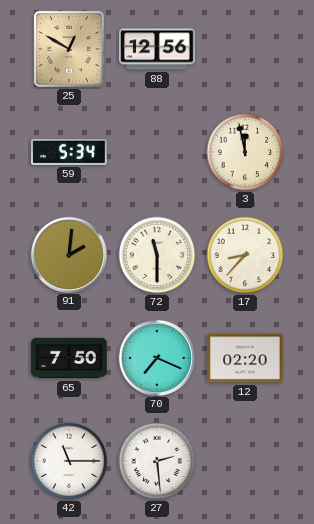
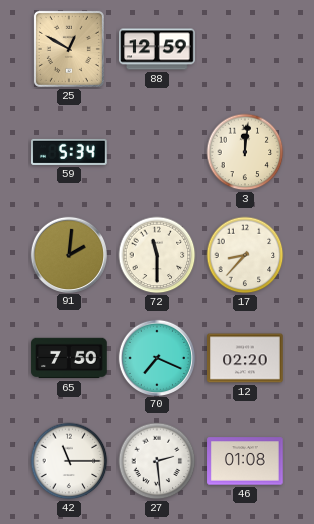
88: 12:56 -> 12:59 (157, 49)
3: 11:58 -> 12:01 (245, 152)
46: none -> 01:08 (245, 461)
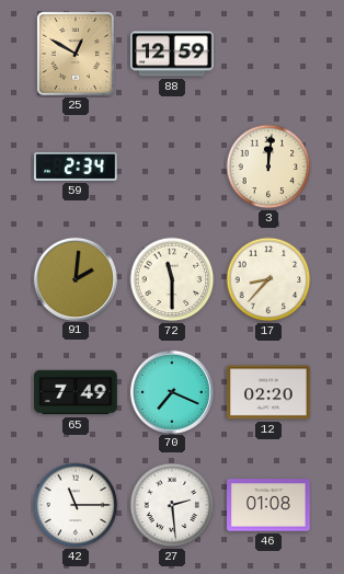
59: 5:34 -> 2:34 (76, 167)
65: 7:50 -> 7:49 (76, 392)
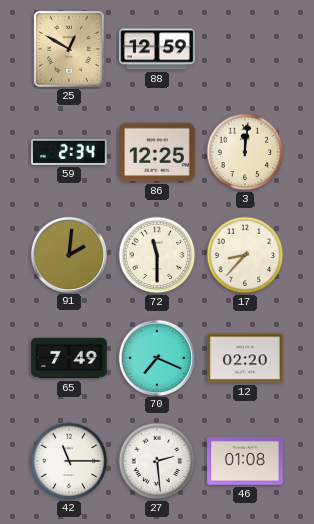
86: none -> 12:25 (157, 152)
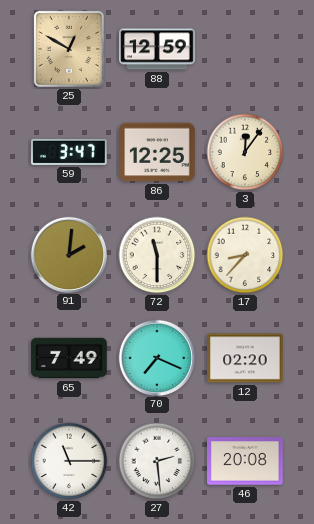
59: 2:34 -> 3:47 (69, 152)
3: 12:01 -> 12:06 (245, 152)
46: 01:08 -> 20:08 (245, 461)
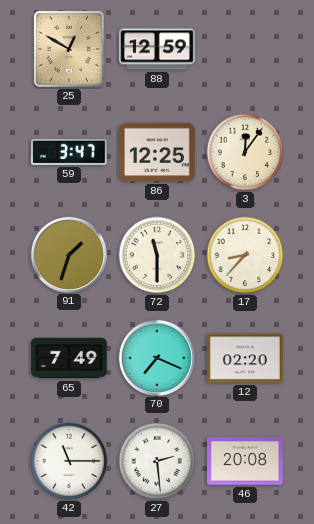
91: 2:01 -> 1:33 (68, 254)
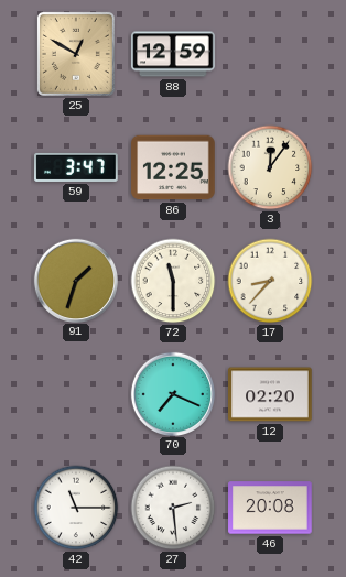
65: 7:49 -> none (69, 358)
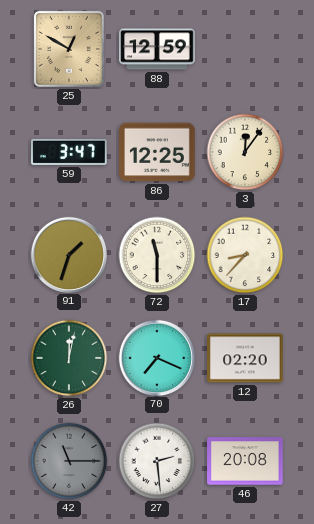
26: none -> 12:02 (69, 358)
42 dial: white -> grey (69, 461)
